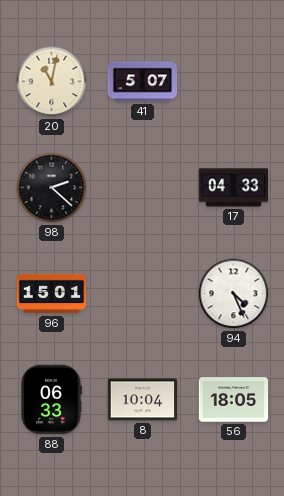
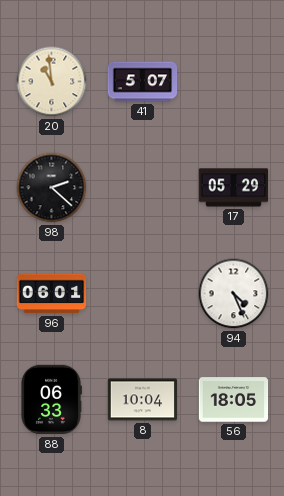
20: 11:02 -> 10:59 (52, 82)
17: 04:33 -> 05:29 (234, 188)
96: 15:01 -> 06:01 (52, 294)
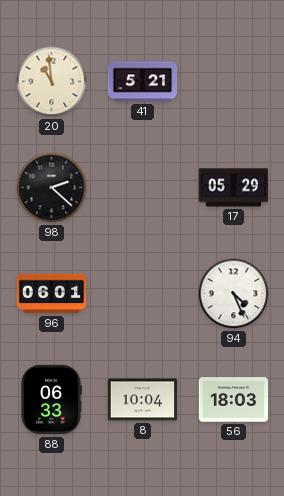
41: 5:07 -> 5:21 (143, 82)
56: 18:05 -> 18:03 (234, 400)
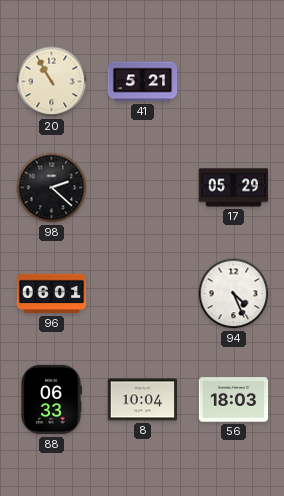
20: 10:59 -> 10:55 (52, 82)
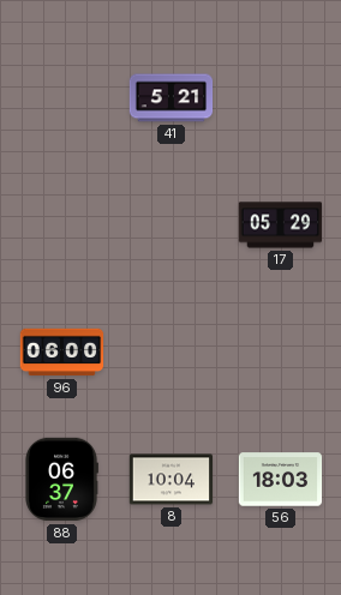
20: 10:55 -> none (52, 82)
98: 2:22 -> none (52, 188)
96: 06:01 -> 06:00 (62, 353)
94: 4:26 -> none (234, 294)
88: 06:33 -> 06:37 (61, 480)
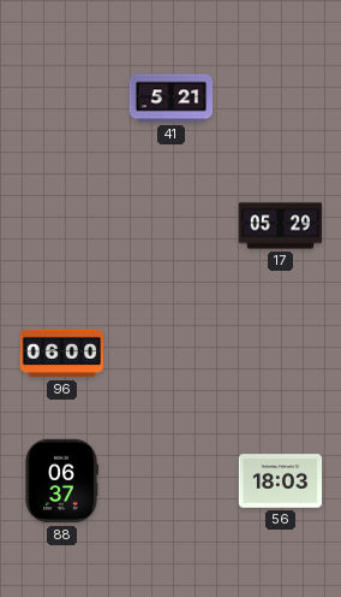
8: 10:04 -> none (172, 480)
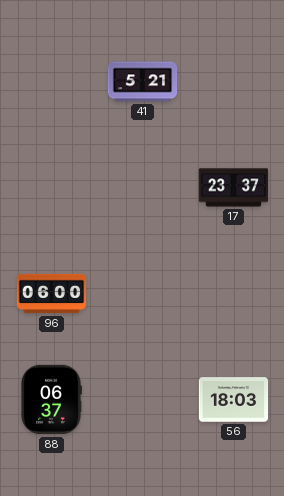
17: 05:29 -> 23:37 (234, 188)
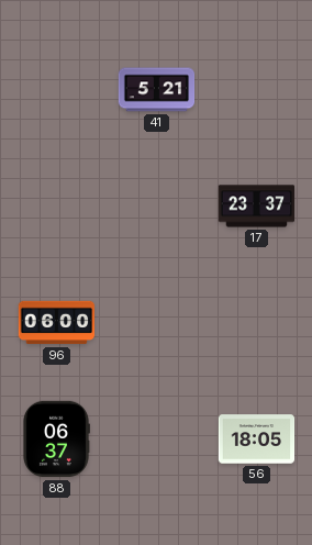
56: 18:03 -> 18:05 (257, 440)
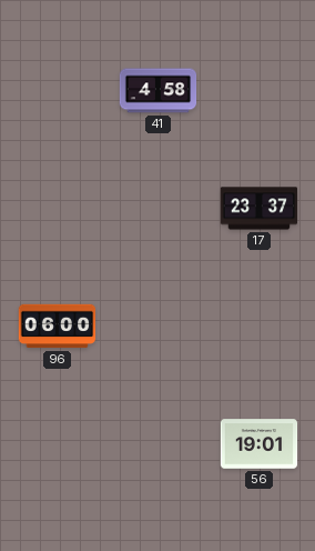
41: 5:21 -> 4:58 (159, 91)
88: 06:37 -> none (56, 440)
56: 18:05 -> 19:01 (260, 444)
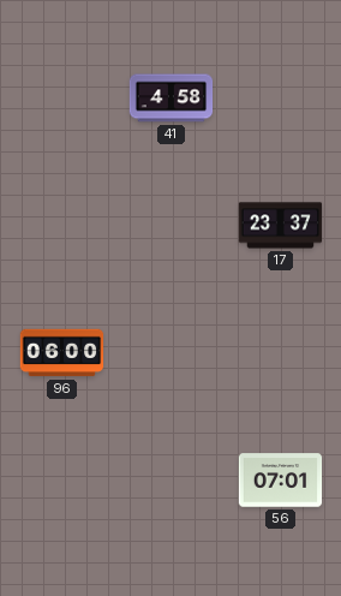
56: 19:01 -> 07:01 (281, 481)
